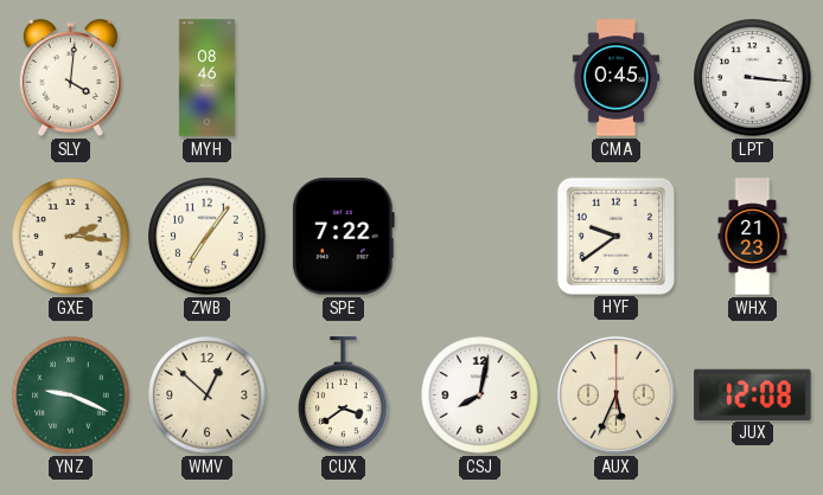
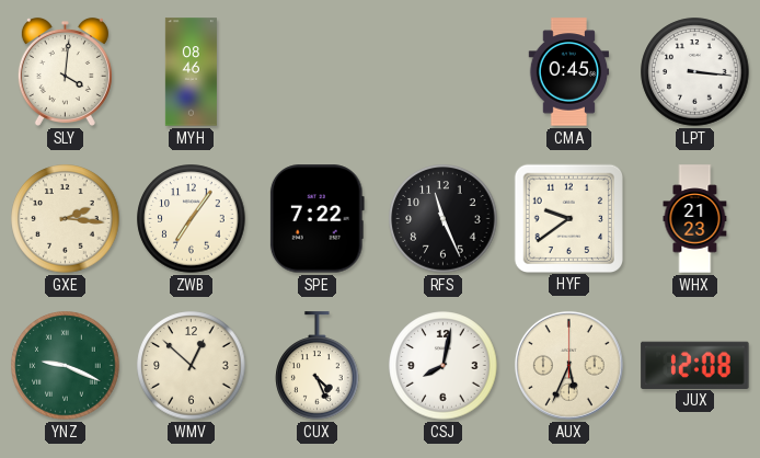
RFS: none -> 11:26 (444, 219)
CUX: 3:39 -> 4:26 (318, 366)
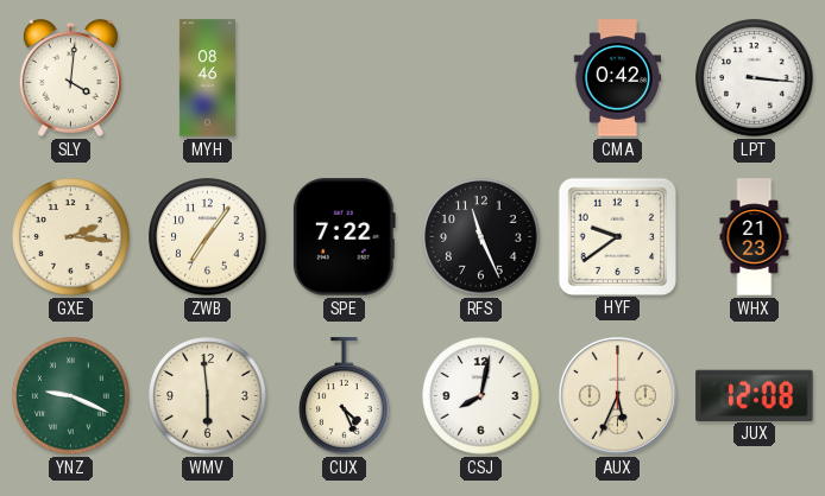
CMA: 0:45 -> 0:42 (618, 78)
WMV: 12:52 -> 5:59 (208, 396)
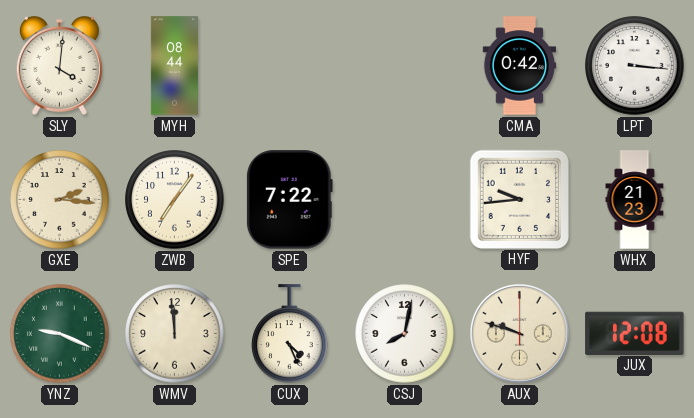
MYH: 08:46 -> 08:44 (174, 66)
RFS: 11:26 -> none (481, 237)
HYF: 9:39 -> 9:44 (519, 199)
WMV: 5:59 -> 11:59 (175, 334)
AUX: 5:34 -> 9:48 (519, 333)
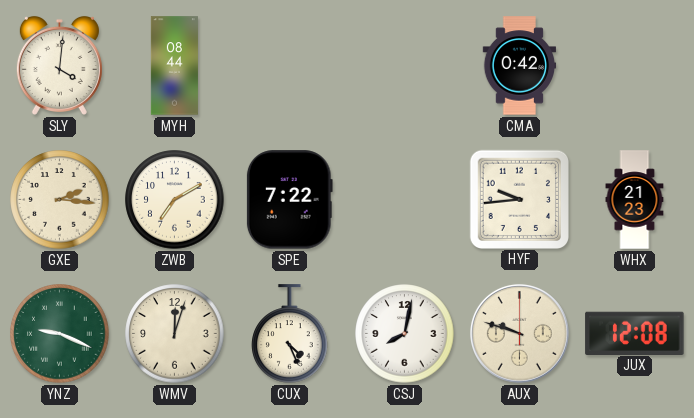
LPT: 3:16 -> none (635, 66)
ZWB: 7:06 -> 7:10 (175, 200)
WMV: 11:59 -> 12:03 (175, 334)
